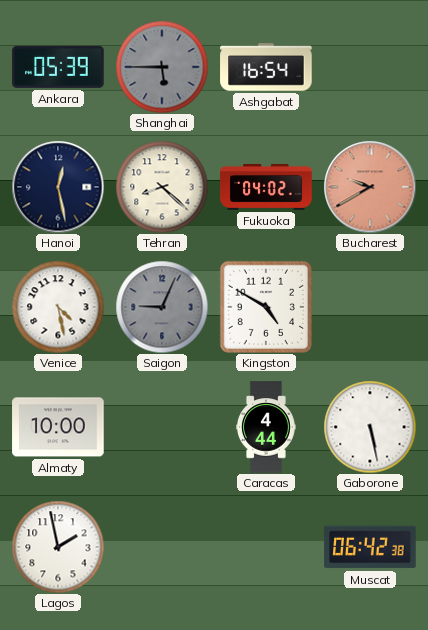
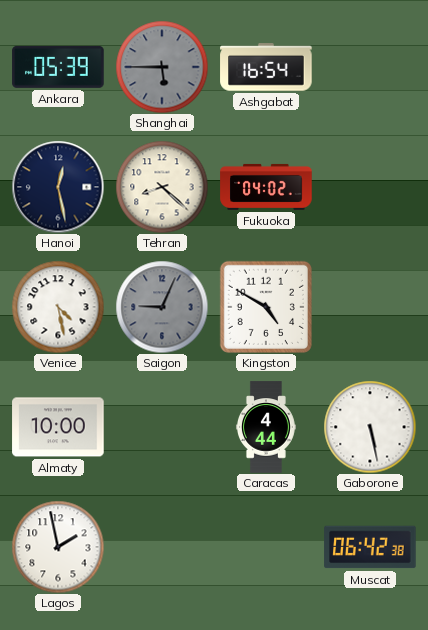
Bucharest: 9:40 -> none (370, 187)
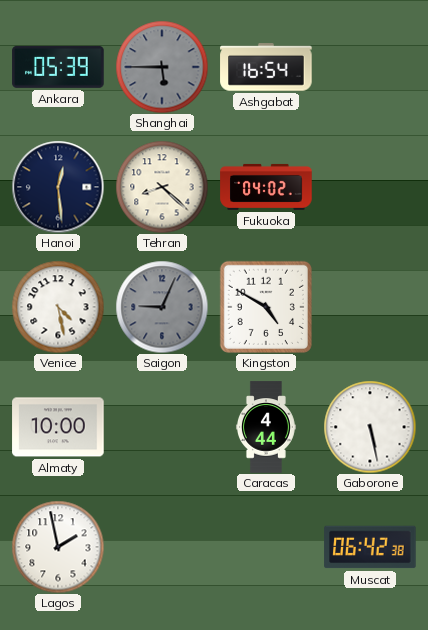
Hanoi: 12:28 -> 12:29 (58, 187)
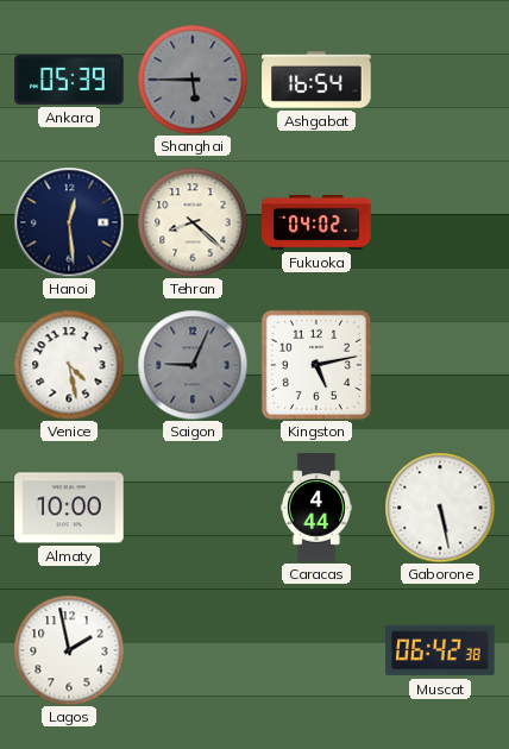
Kingston: 4:50 -> 5:13 (316, 365)
